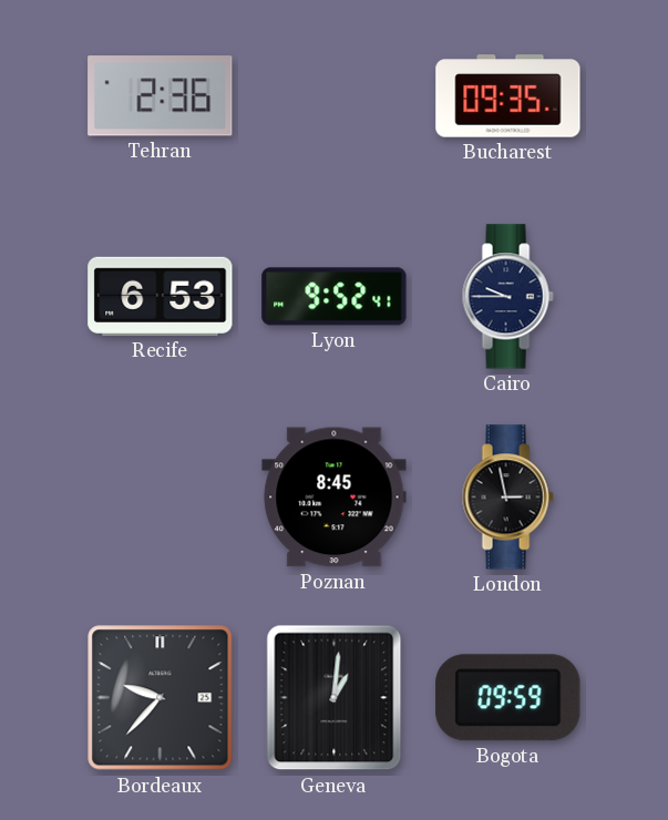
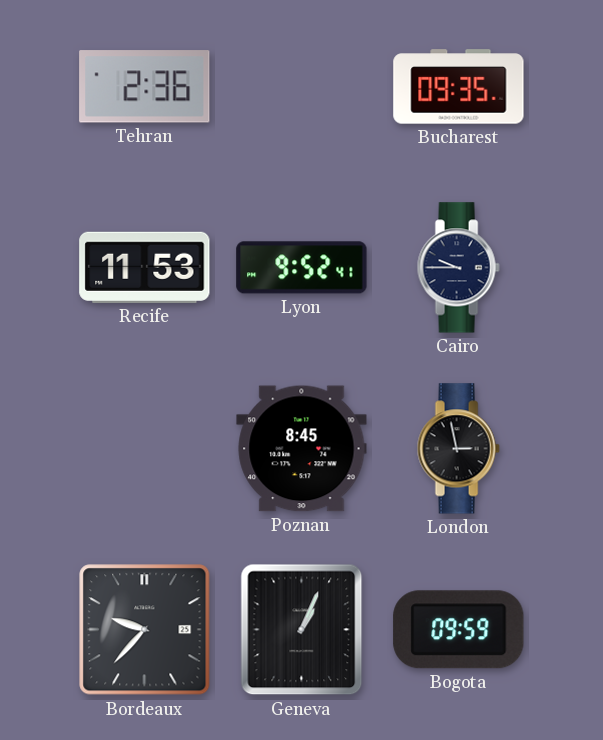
Recife: 6:53 -> 11:53 (145, 267)
Geneva: 1:01 -> 1:04 (302, 630)
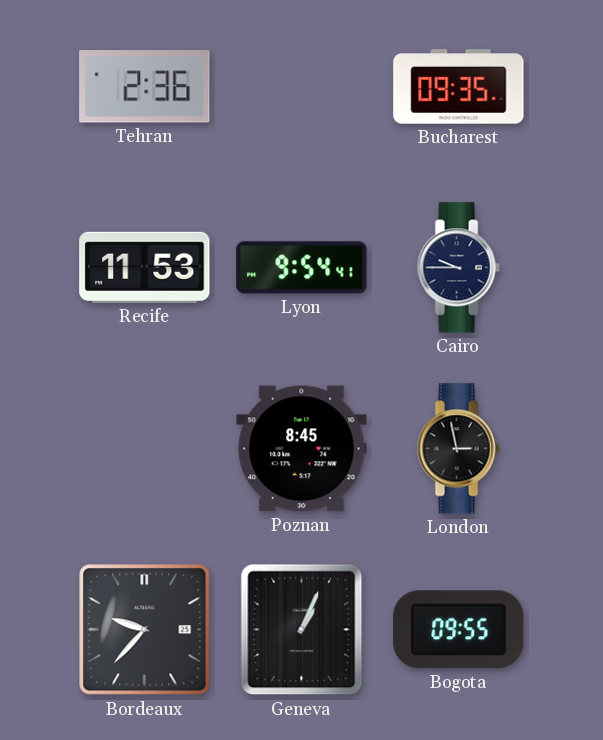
Lyon: 9:52 -> 9:54 (302, 268)
Bogota: 09:59 -> 09:55 (459, 630)
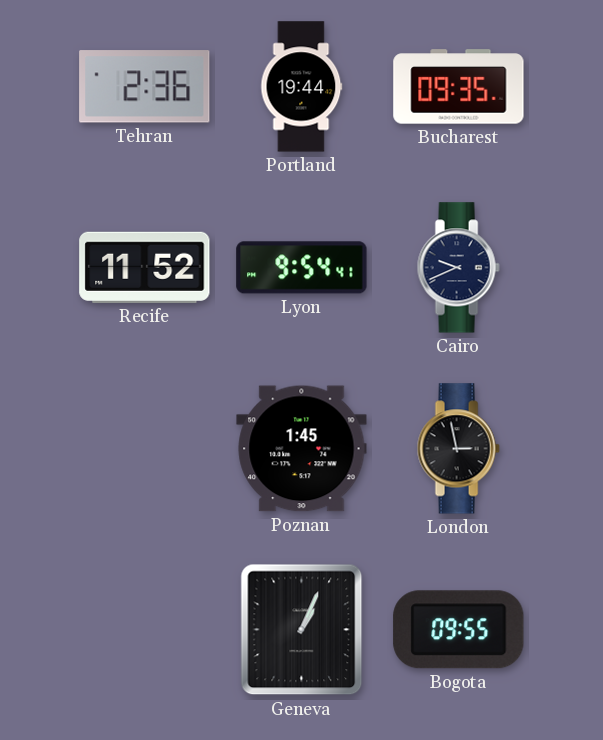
Portland: none -> 19:44 (302, 87)
Recife: 11:53 -> 11:52 (145, 267)
Cairo: 9:45 -> 9:41 (458, 268)
Poznan: 8:45 -> 1:45 (302, 449)
Bordeaux: 9:37 -> none (145, 630)
